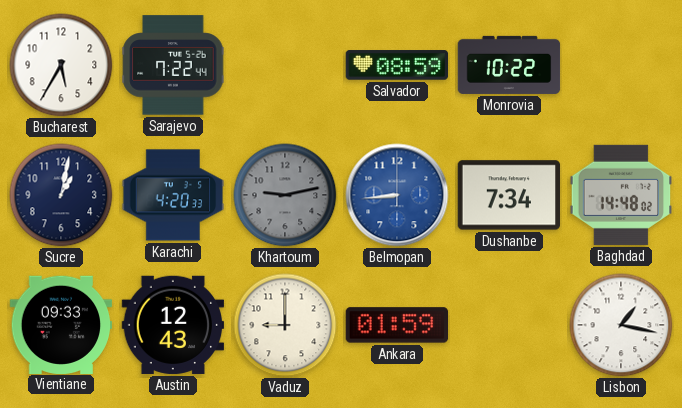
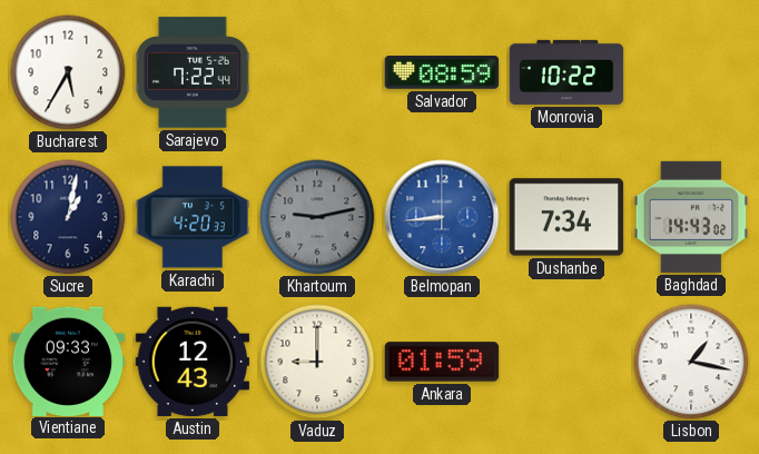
Baghdad: 14:48 -> 14:43 (691, 217)
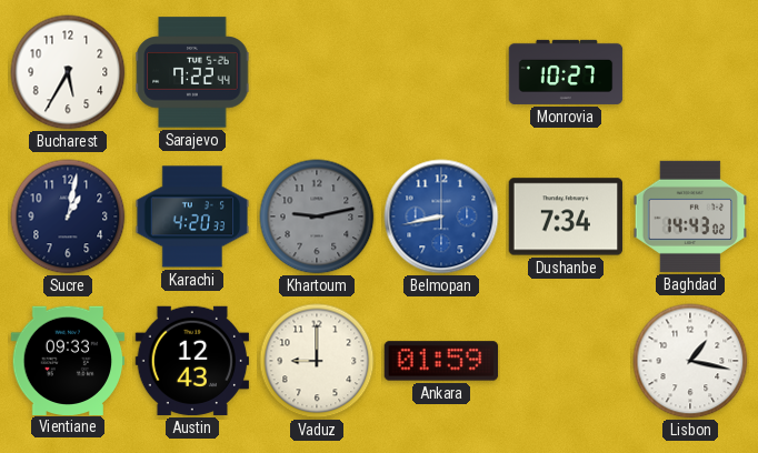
Salvador: 08:59 -> none (442, 72)
Monrovia: 10:22 -> 10:27 (566, 72)
Belmopan: 8:44 -> 8:43 (441, 217)
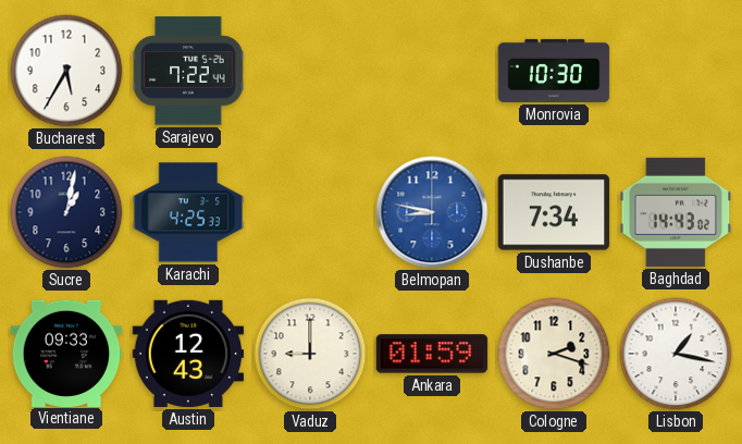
Monrovia: 10:27 -> 10:30 (554, 71)
Karachi: 4:20 -> 4:25 (188, 212)
Khartoum: 9:13 -> none (317, 217)
Belmopan: 8:43 -> 8:47 (432, 212)
Cologne: none -> 2:18 (554, 354)
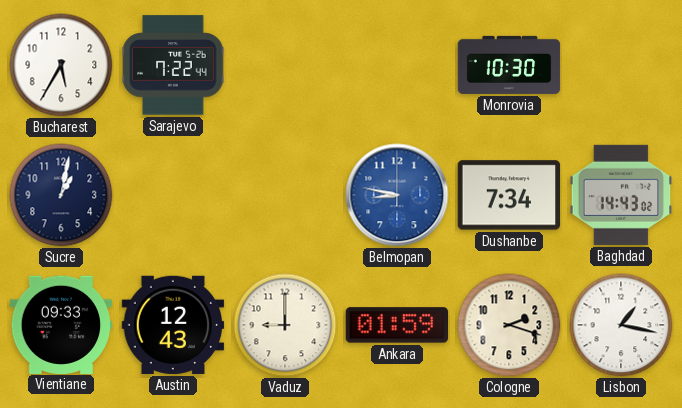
Karachi: 4:25 -> none (188, 212)
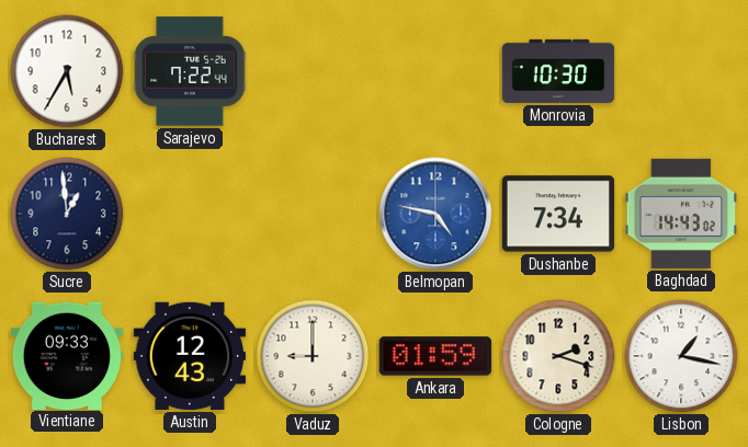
Sucre: 1:02 -> 12:59 (67, 214)
Belmopan: 8:47 -> 4:47 (435, 214)
